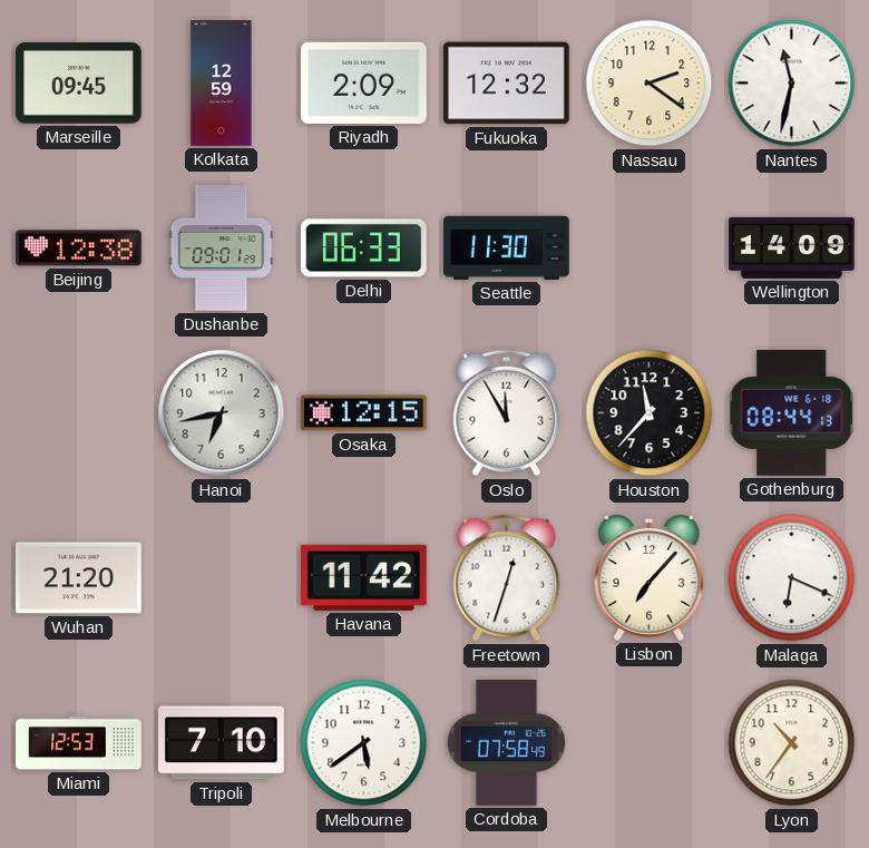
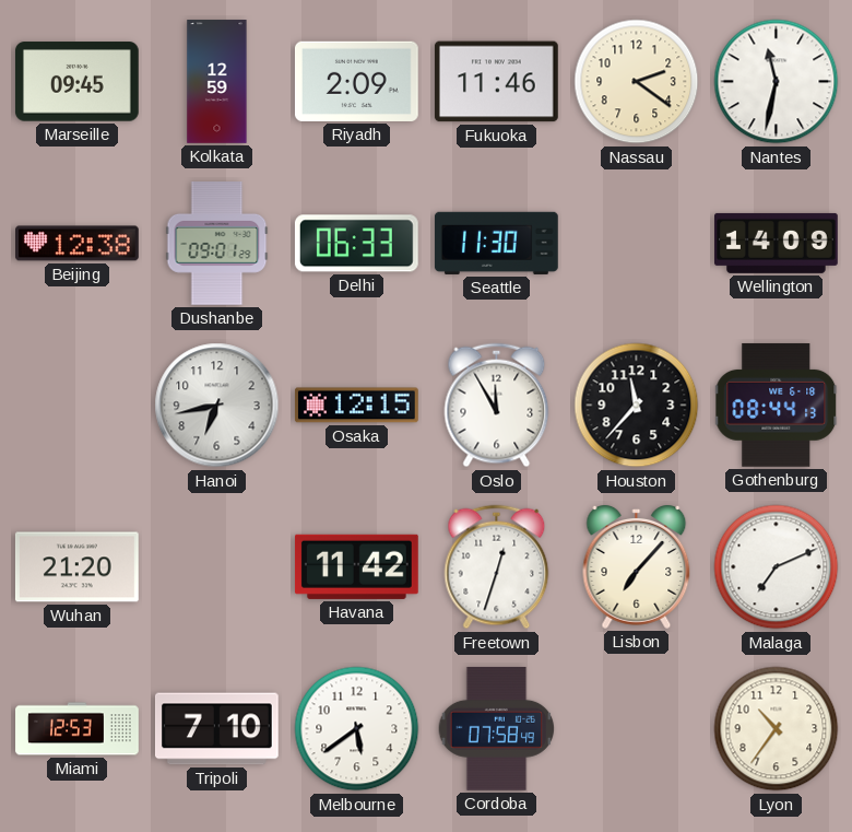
Fukuoka: 12:32 -> 11:46 (496, 82)
Malaga: 6:19 -> 7:11 (777, 567)
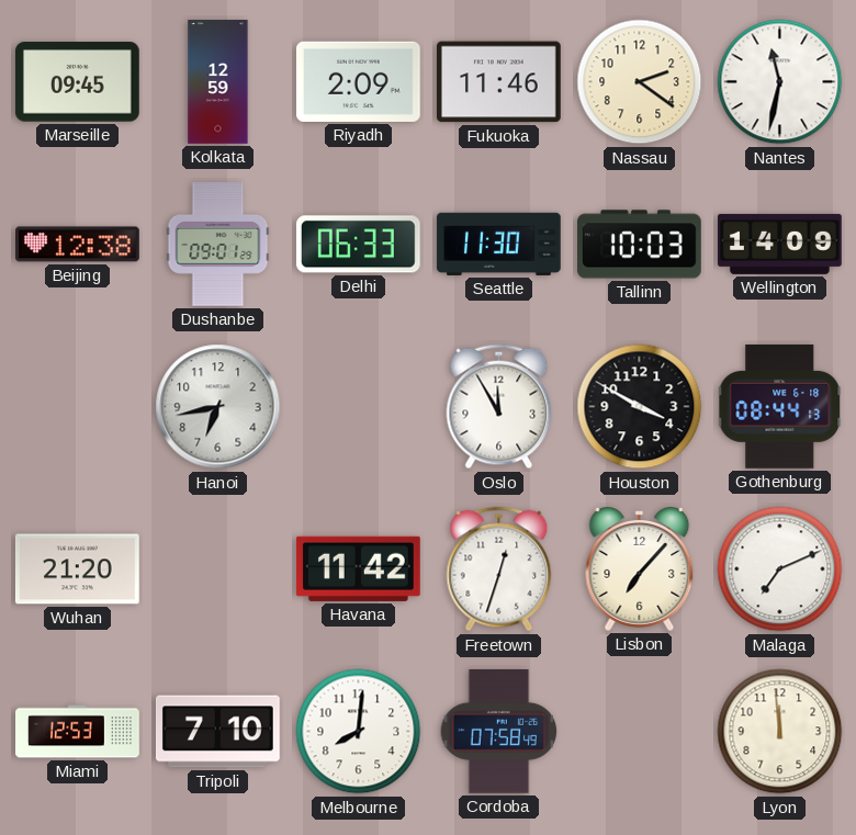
Tallinn: none -> 10:03 (640, 245)
Osaka: 12:15 -> none (356, 406)
Houston: 11:37 -> 3:50 (640, 407)
Melbourne: 5:39 -> 8:01 (359, 732)
Lyon: 10:36 -> 11:59 (780, 732)
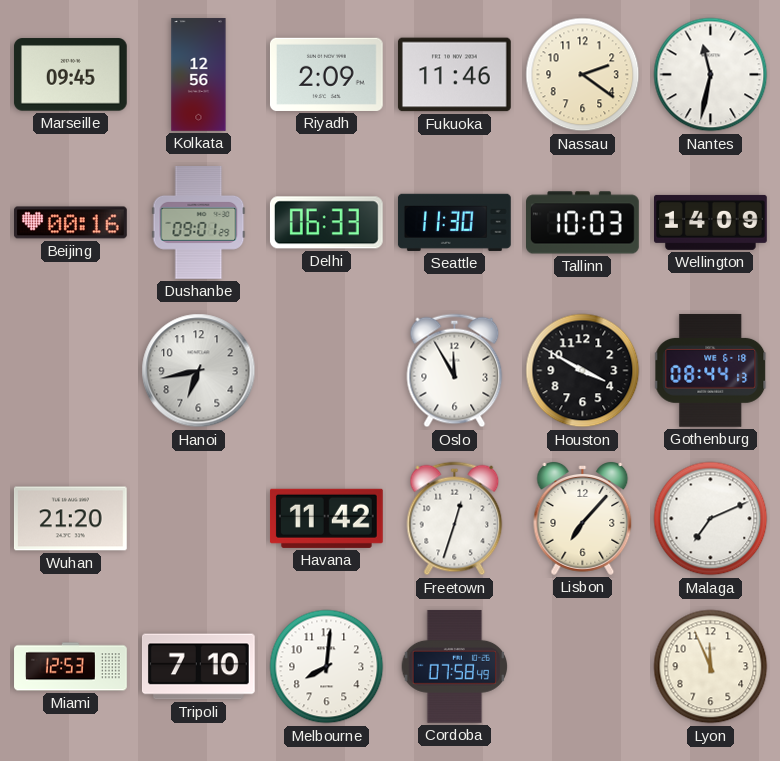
Kolkata: 12:59 -> 12:56 (199, 75)
Beijing: 12:38 -> 00:16 (71, 223)
Lyon: 11:59 -> 11:56 (711, 667)
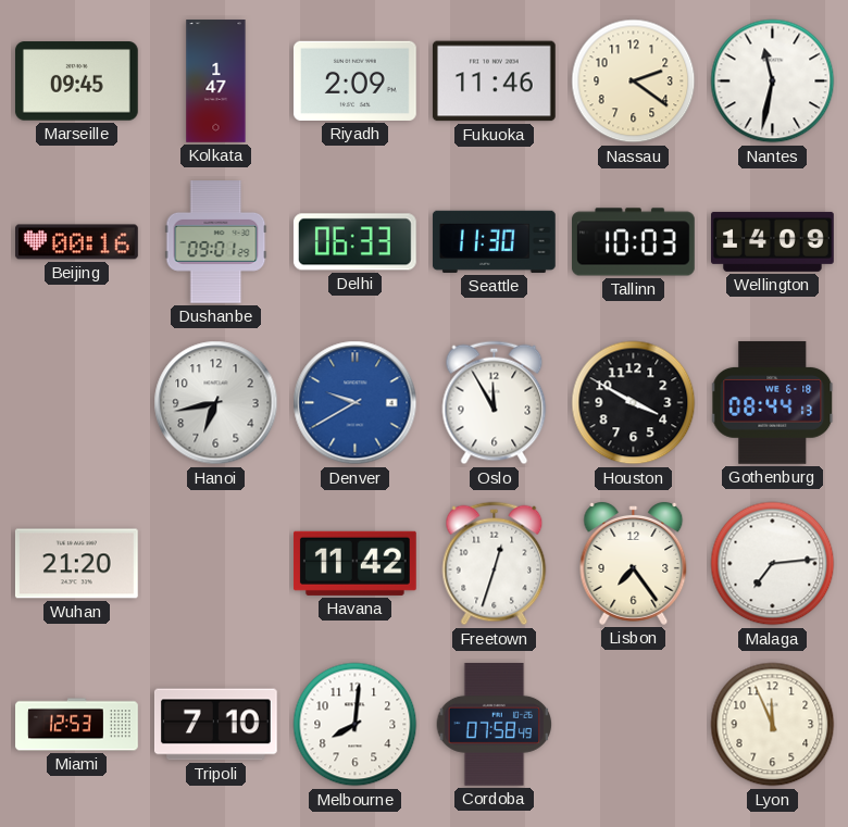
Kolkata: 12:56 -> 1:47 (216, 82)
Denver: none -> 9:40 (356, 403)
Lisbon: 7:07 -> 7:24 (634, 564)
Malaga: 7:11 -> 7:14 (773, 564)
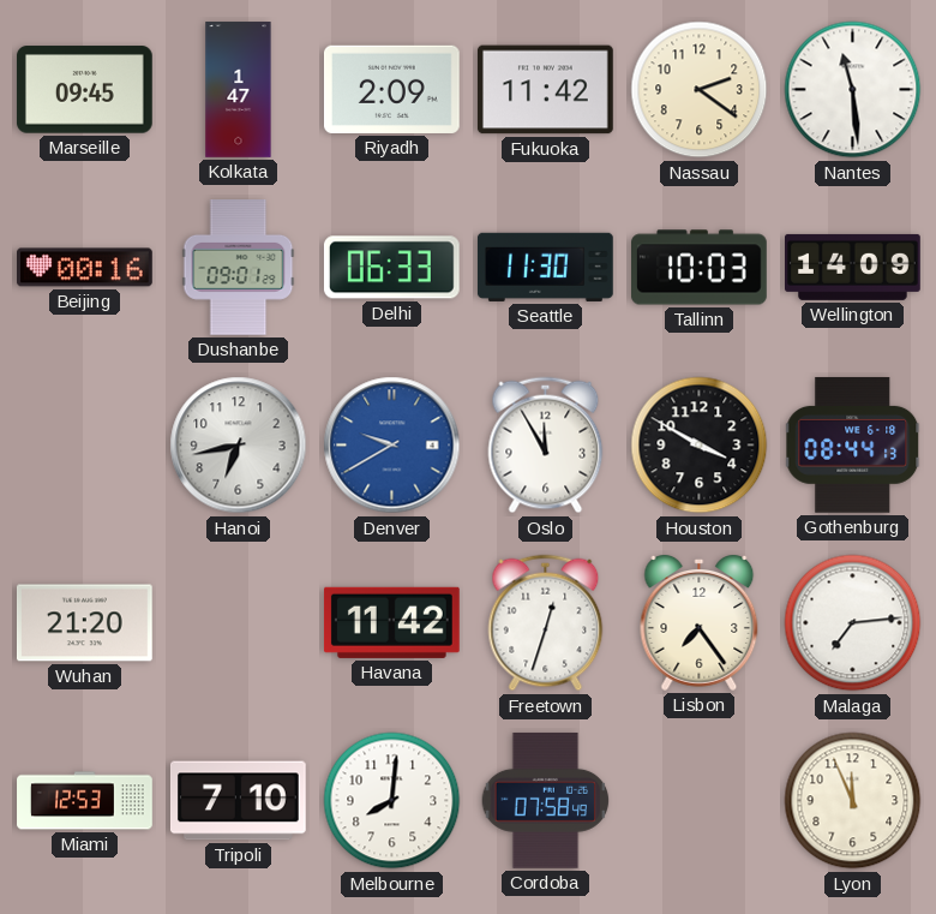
Fukuoka: 11:46 -> 11:42 (545, 90)
Nantes: 11:32 -> 11:29 (853, 90)
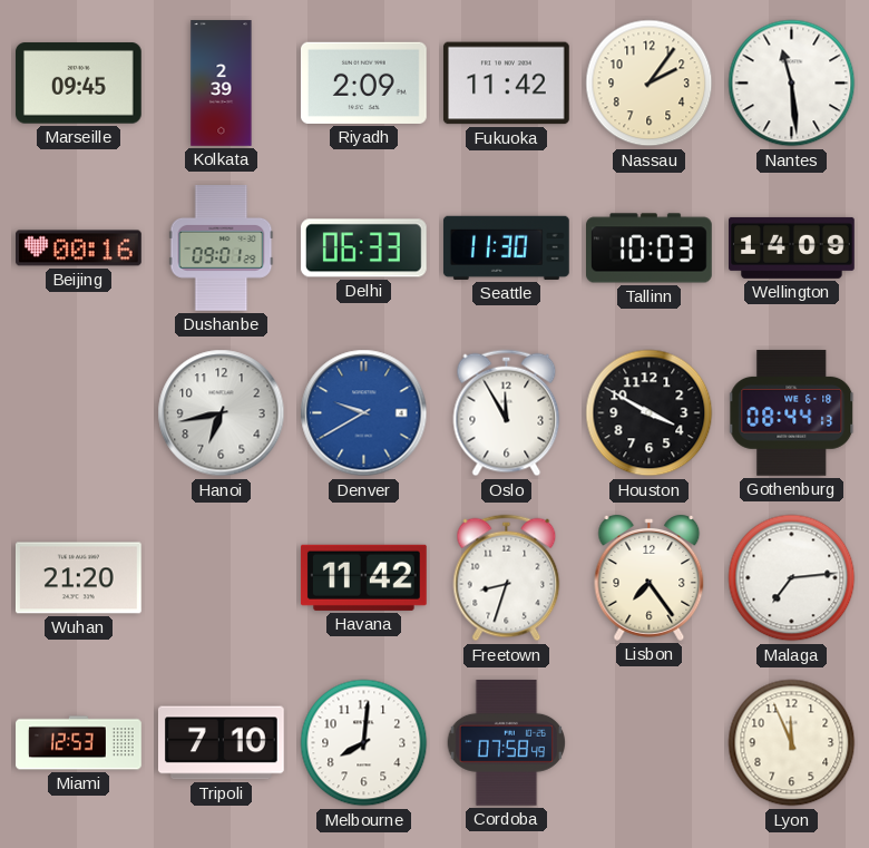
Kolkata: 1:47 -> 2:39 (222, 84)
Nassau: 2:21 -> 2:06 (650, 84)
Freetown: 12:33 -> 8:33 (507, 578)
